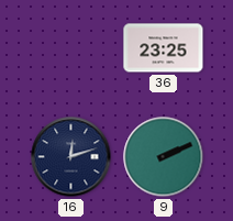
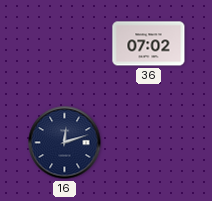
36: 23:25 -> 07:02 (149, 44)
9: 2:11 -> none (164, 157)
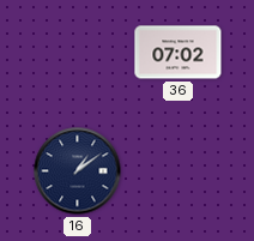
16: 12:12 -> 1:09 (78, 171)
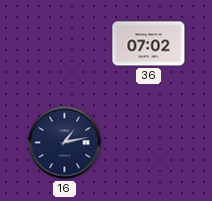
16: 1:09 -> 1:13 (65, 143)
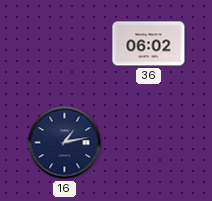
36: 07:02 -> 06:02 (149, 44)
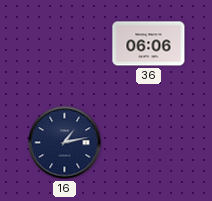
36: 06:02 -> 06:06 (149, 44)
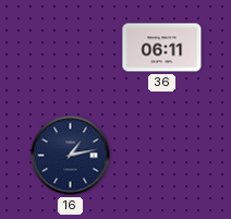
36: 06:06 -> 06:11 (162, 48)
